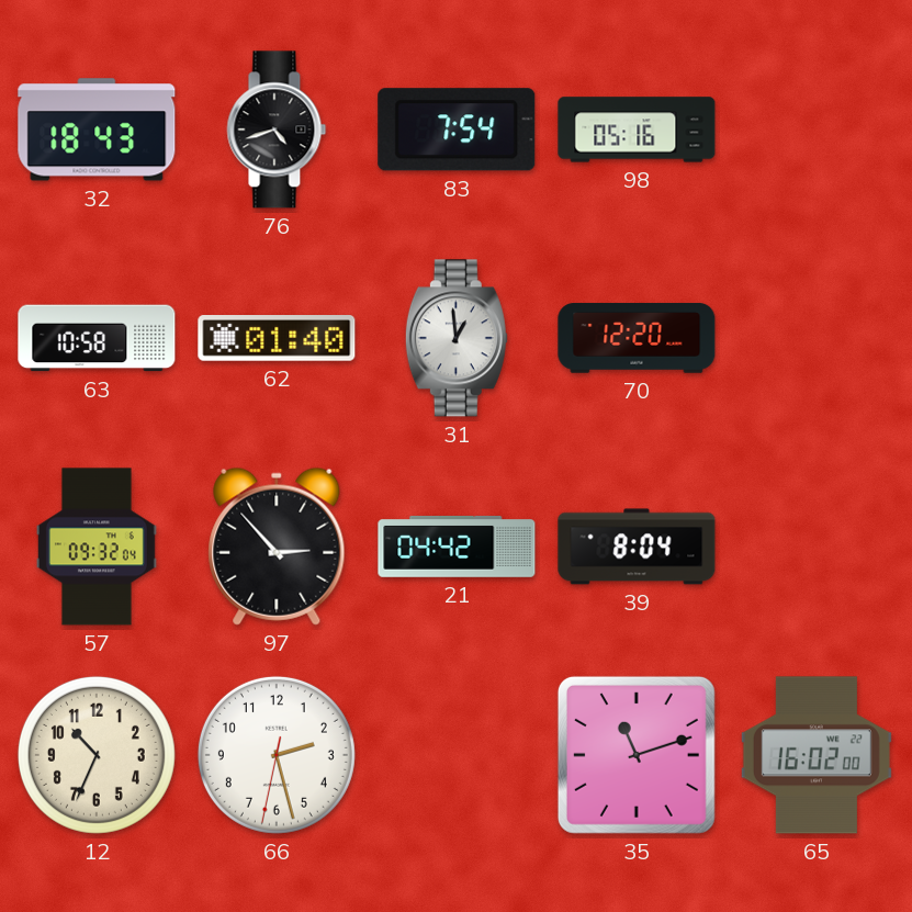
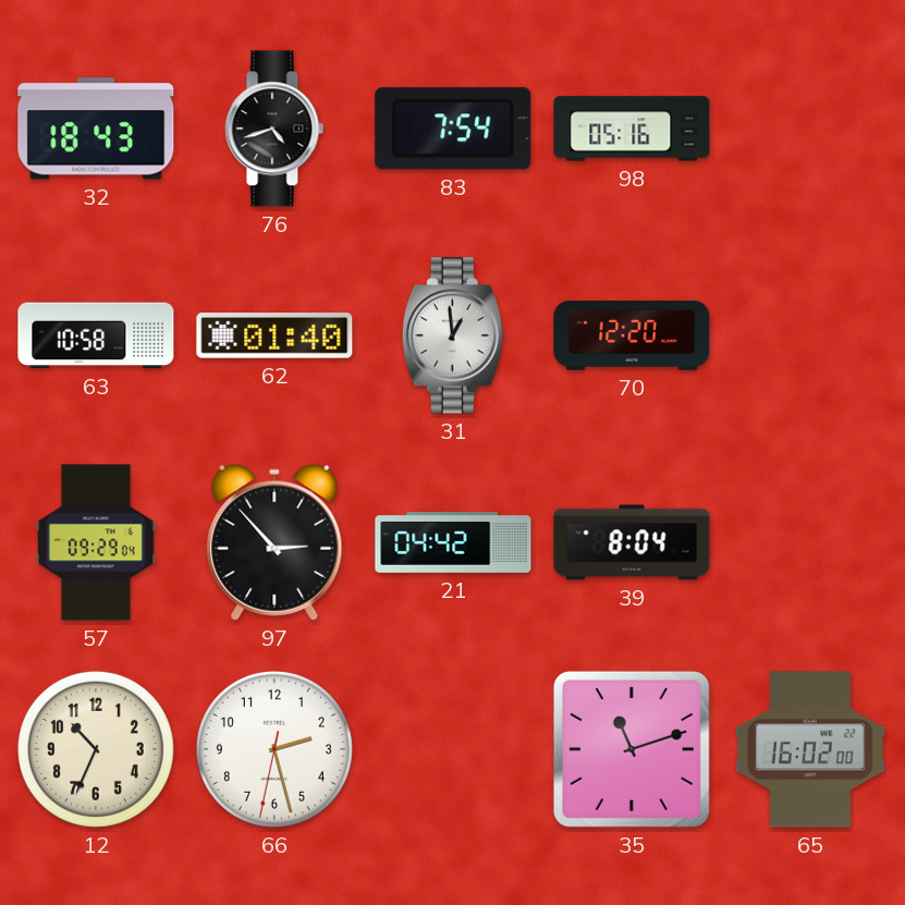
57: 09:32 -> 09:29 (96, 542)
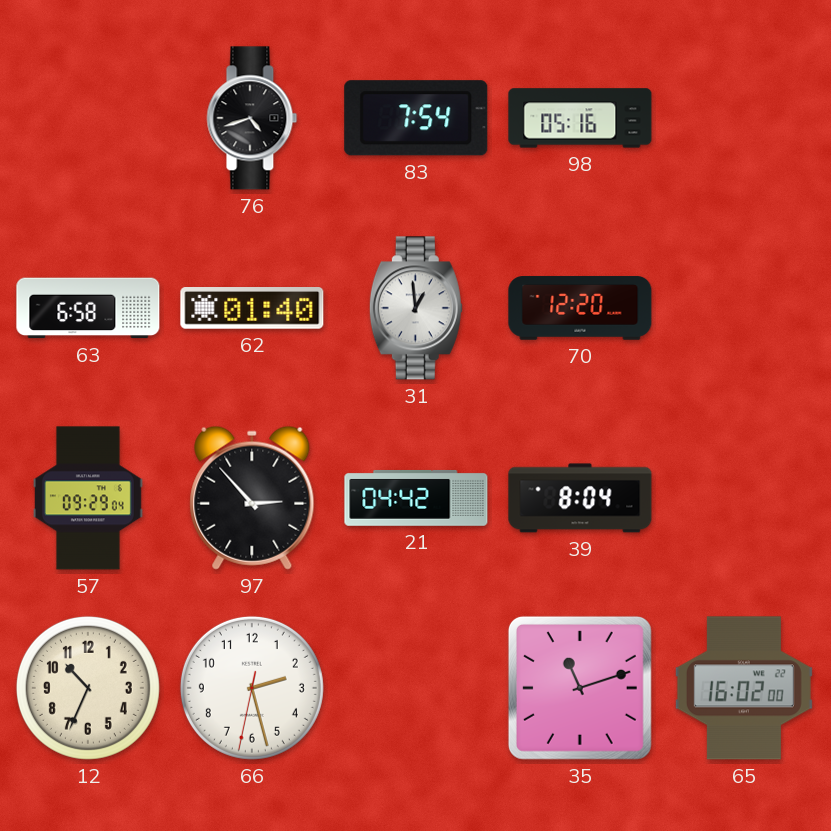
32: 18:43 -> none (96, 129)
63: 10:58 -> 6:58 (88, 308)
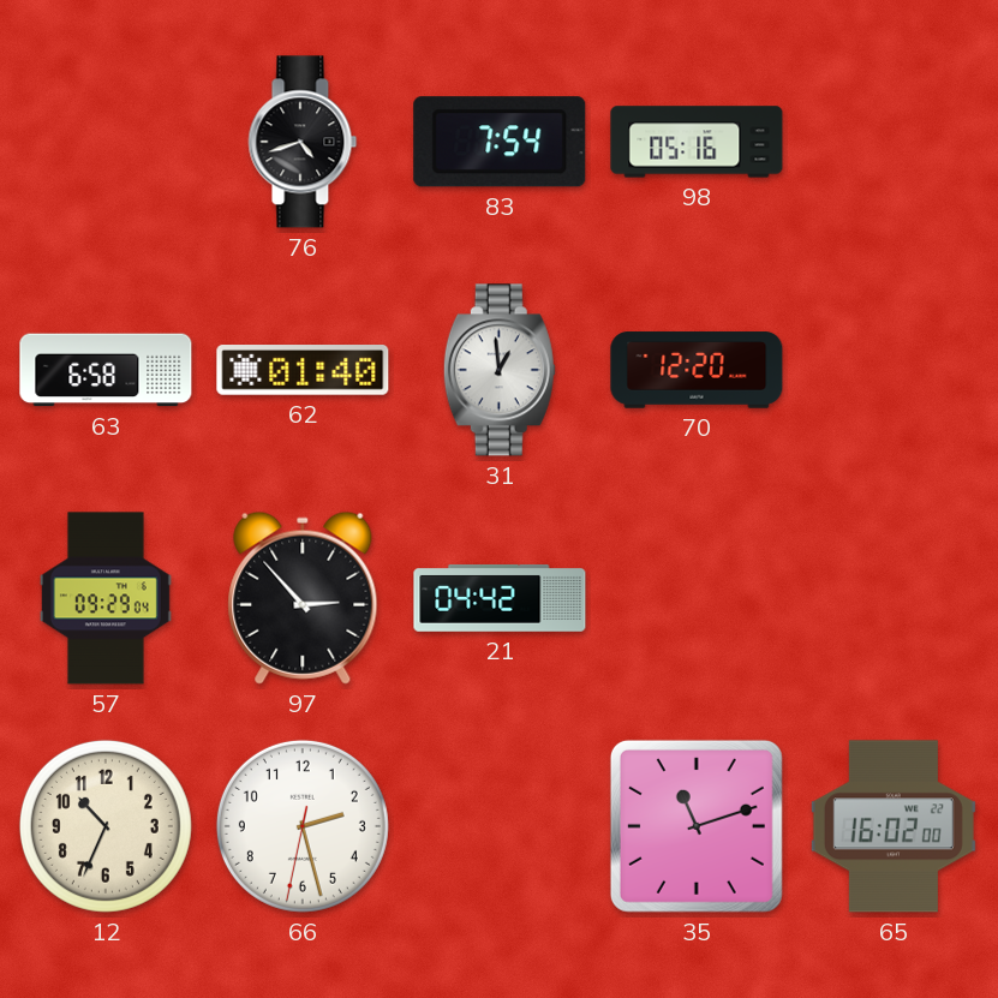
39: 8:04 -> none (580, 498)
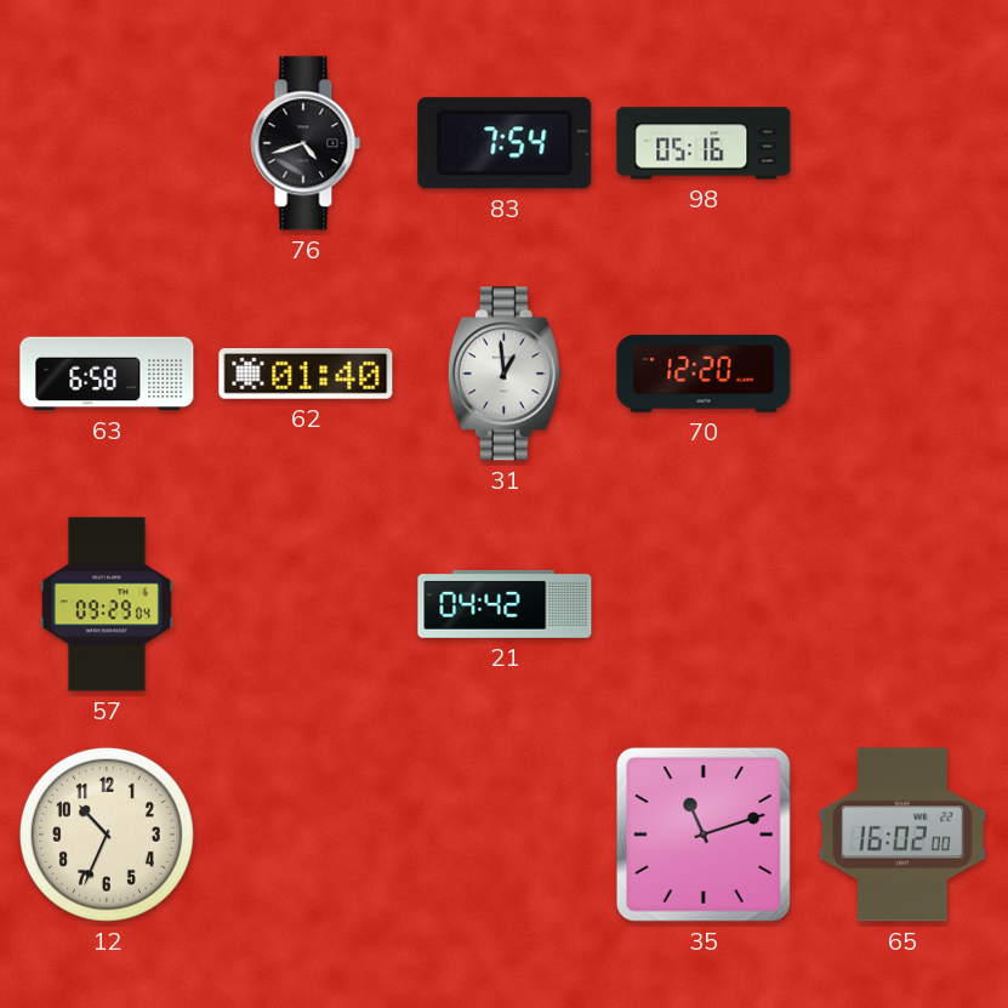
97: 2:53 -> none (303, 598)
66: 2:27 -> none (303, 826)
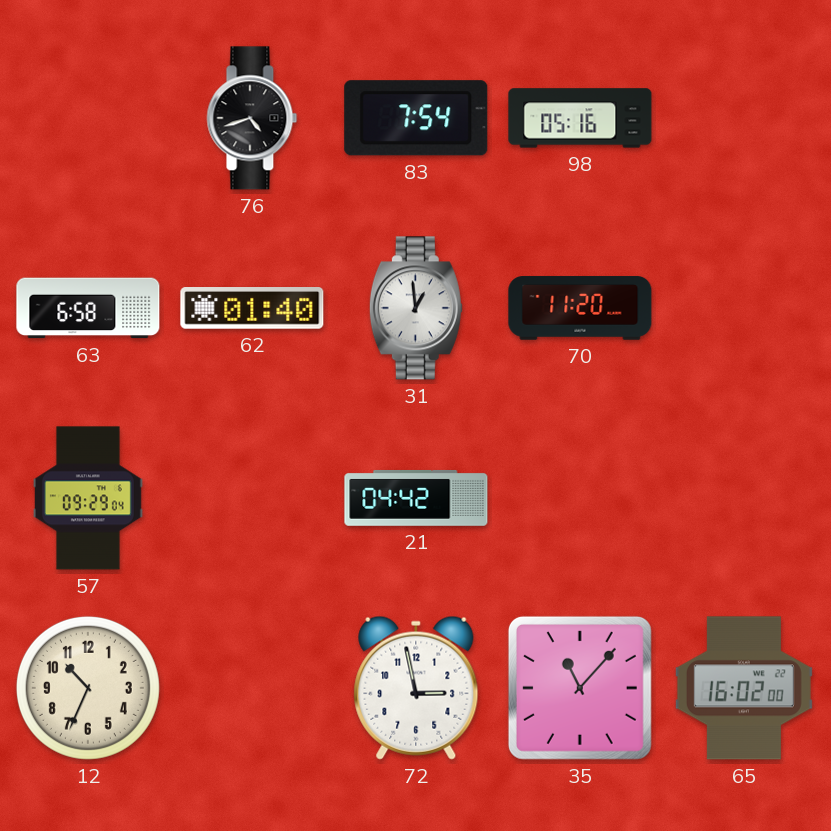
70: 12:20 -> 11:20 (580, 308)
72: none -> 2:58 (416, 688)
35: 11:12 -> 11:07 (580, 688)
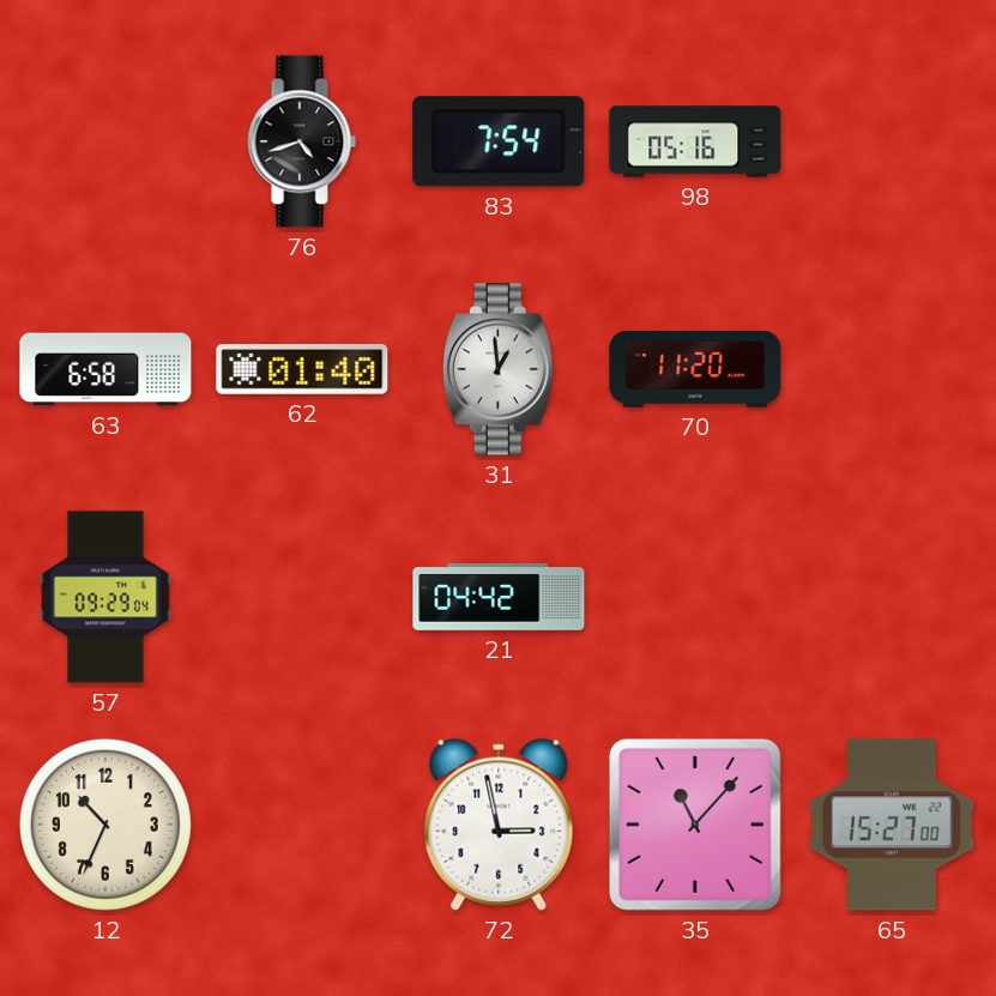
65: 16:02 -> 15:27 (892, 825)
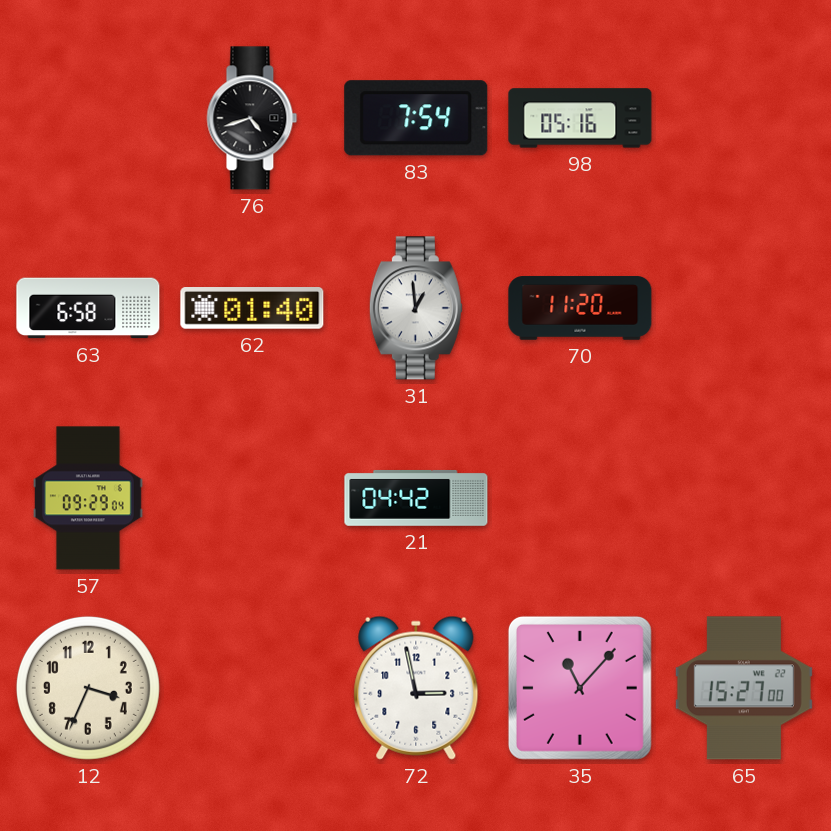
12: 10:34 -> 3:34 (88, 688)
